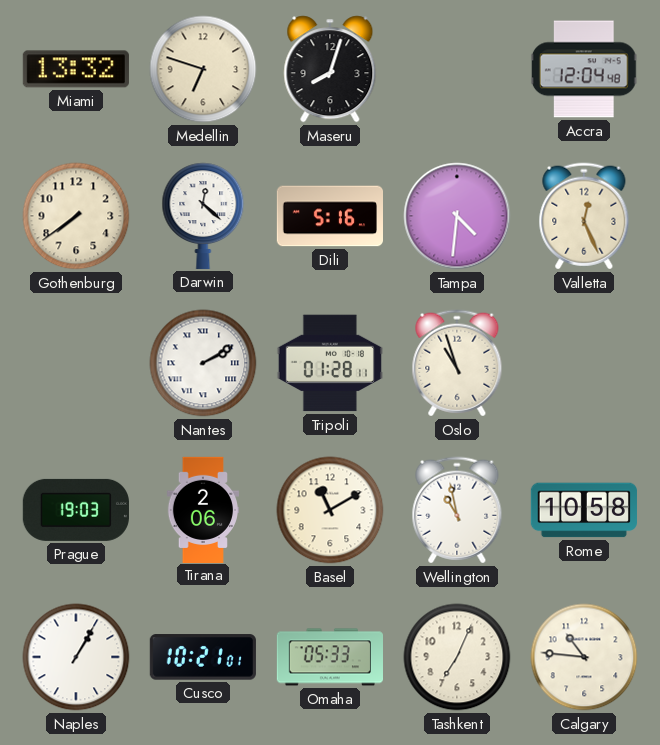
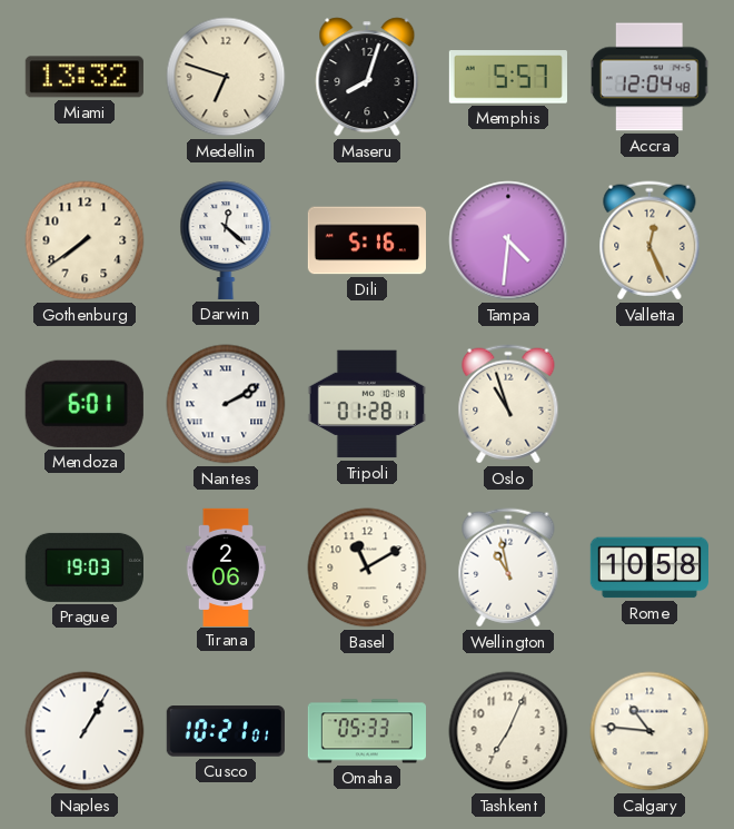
Memphis: none -> 5:57 (508, 77)
Mendoza: none -> 6:01 (85, 404)
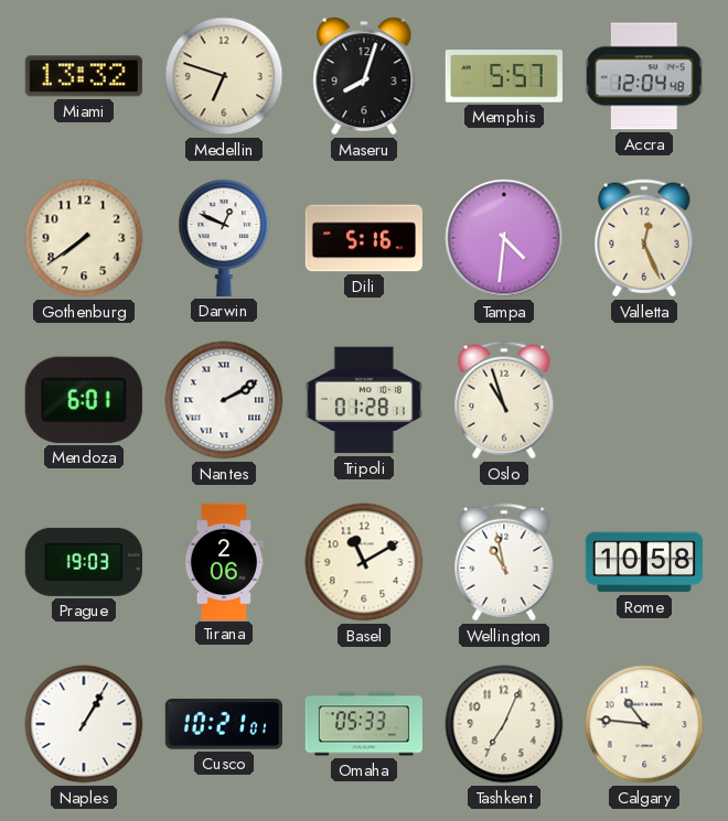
Darwin: 12:22 -> 12:49 (224, 238)
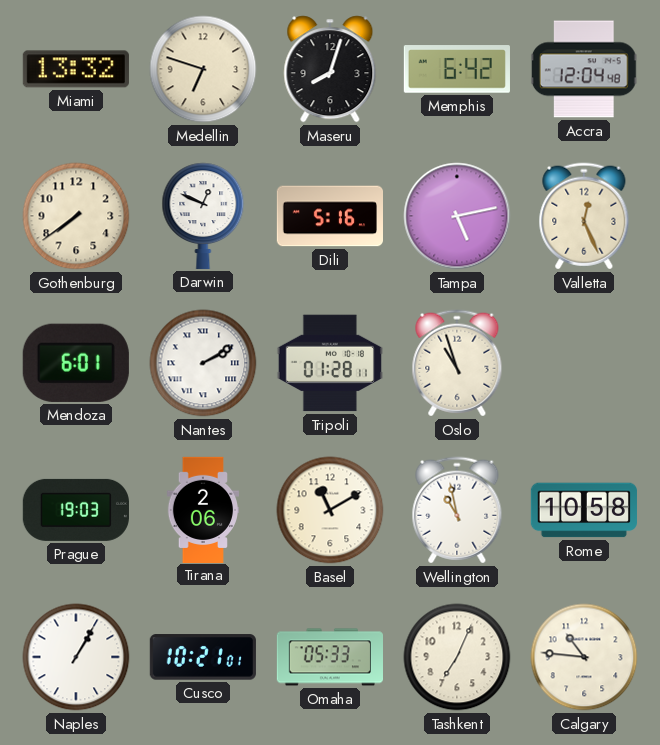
Memphis: 5:57 -> 6:42 (457, 69)
Tampa: 4:31 -> 5:13 (457, 216)
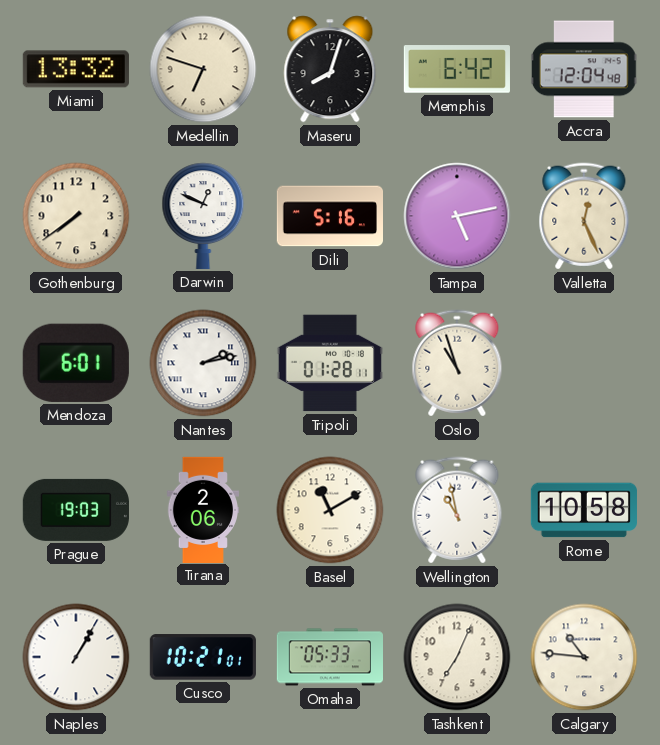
Nantes: 2:10 -> 2:13 (203, 363)
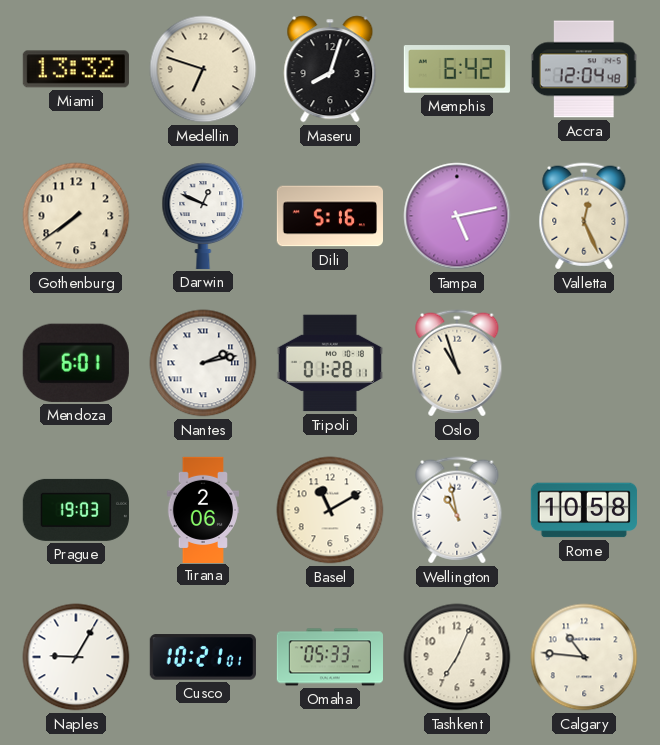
Naples: 1:05 -> 9:05 (76, 657)
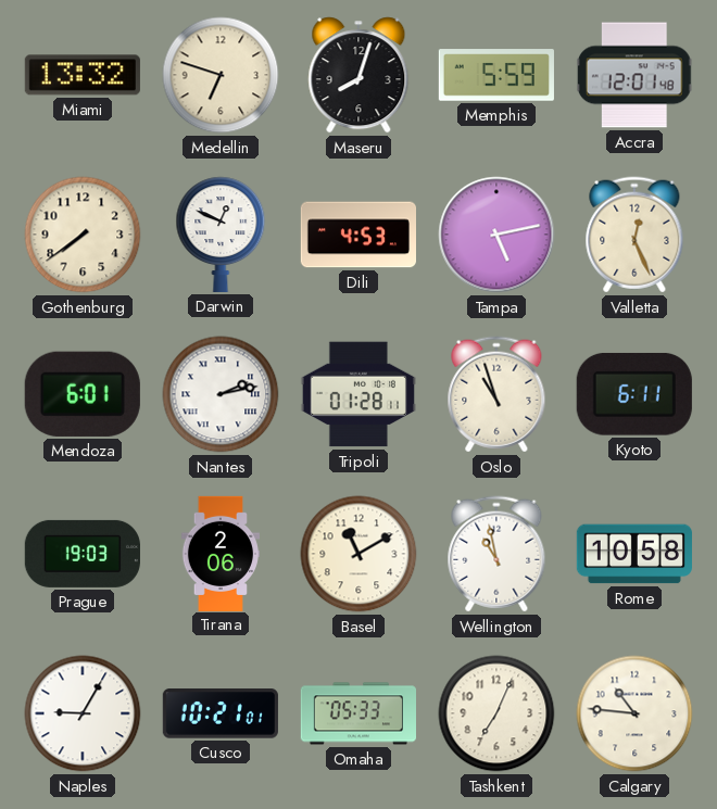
Memphis: 6:42 -> 5:59 (496, 75)
Accra: 12:04 -> 12:01 (634, 75)
Dili: 5:16 -> 4:53 (357, 235)
Kyoto: none -> 6:11 (634, 394)
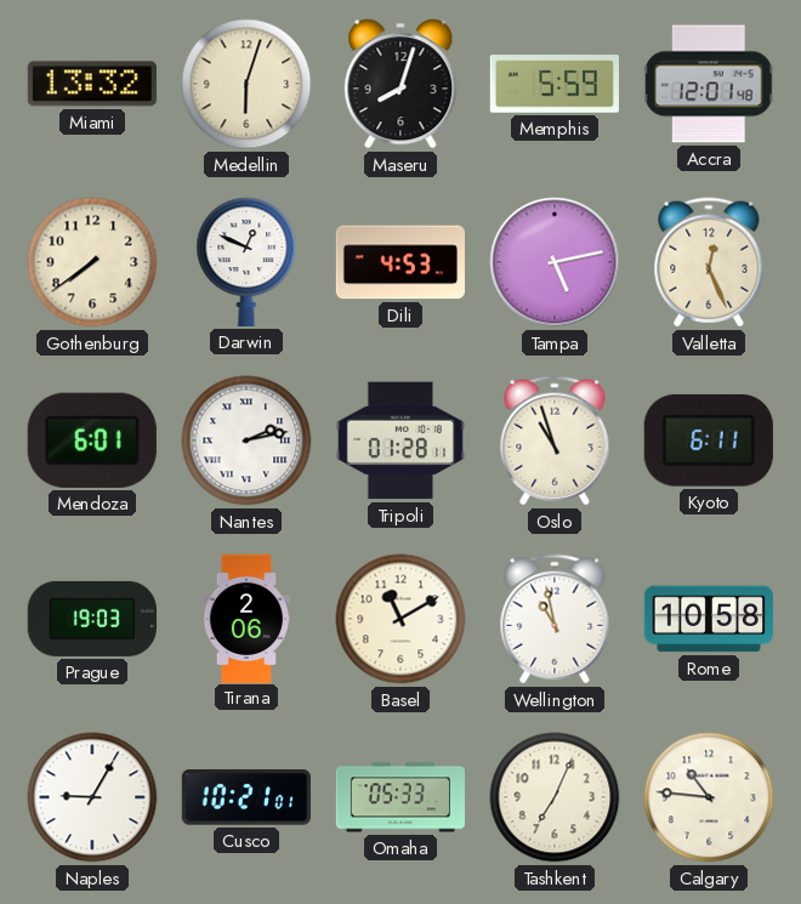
Medellin: 6:48 -> 6:03 (246, 84)
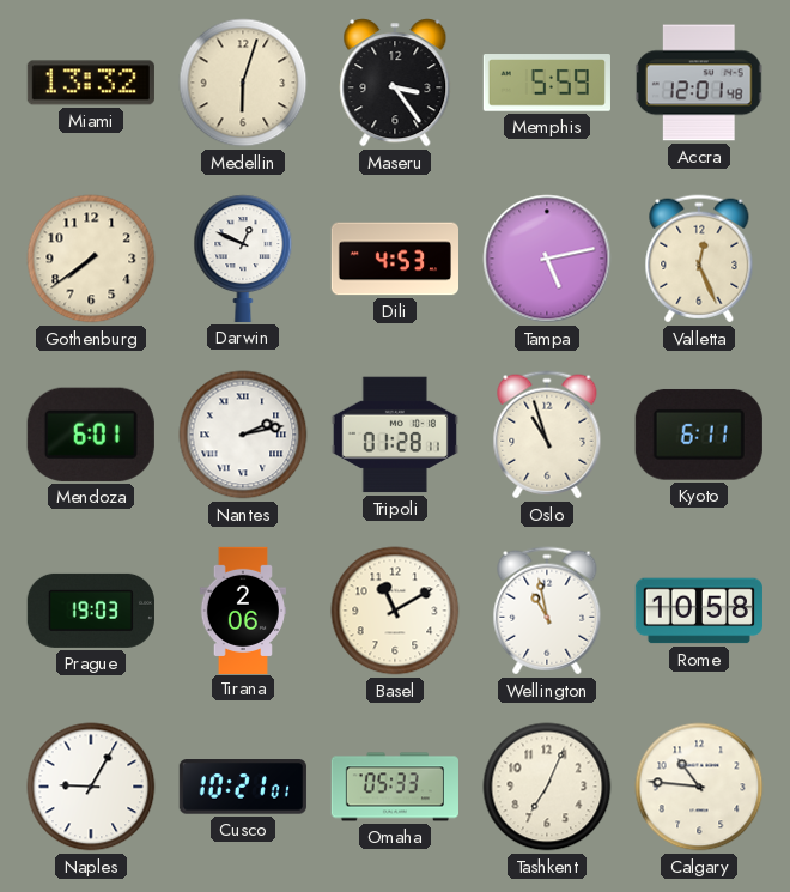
Maseru: 8:03 -> 3:24 (395, 83)
